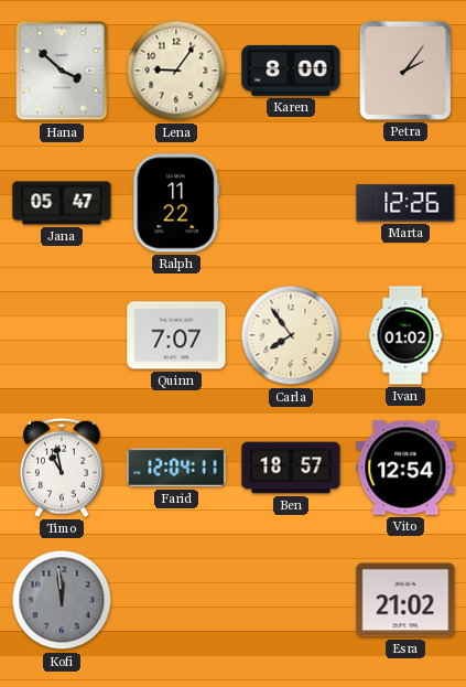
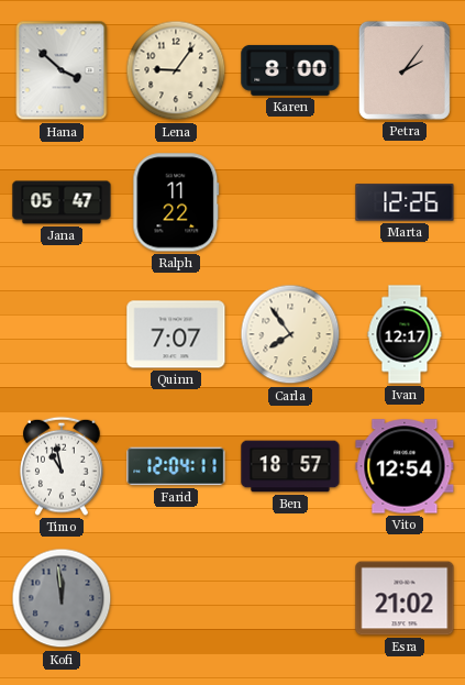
Ivan: 01:02 -> 12:17 (405, 334)
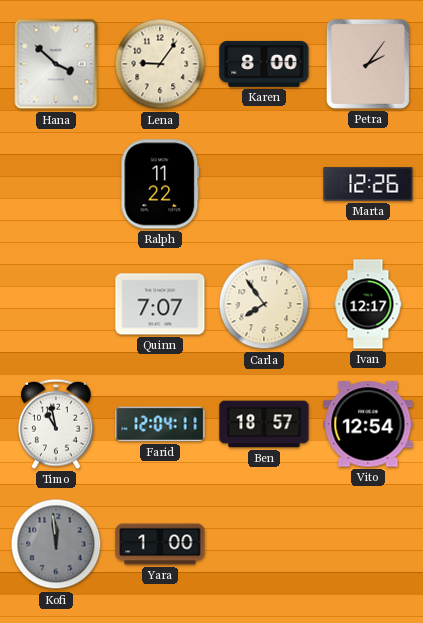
Jana: 05:47 -> none (62, 202)
Yara: none -> 1:00 (160, 544)
Esra: 21:02 -> none (405, 598)
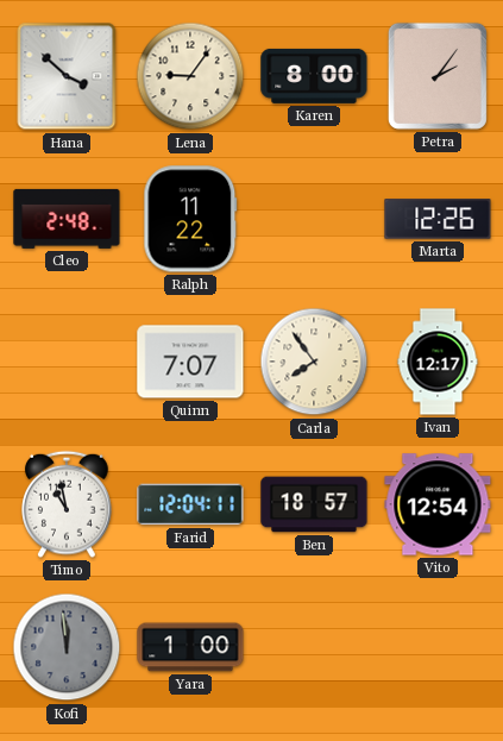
Cleo: none -> 2:48 (67, 219)
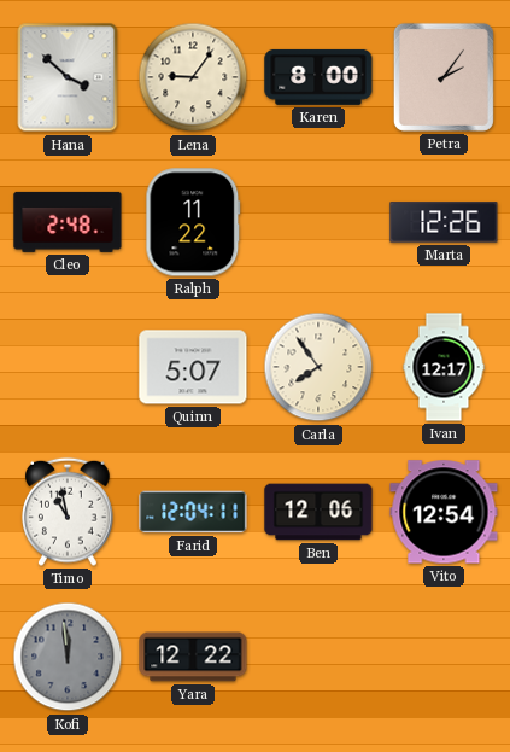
Quinn: 7:07 -> 5:07 (193, 367)
Ben: 18:57 -> 12:06 (318, 512)
Yara: 1:00 -> 12:22 (193, 657)
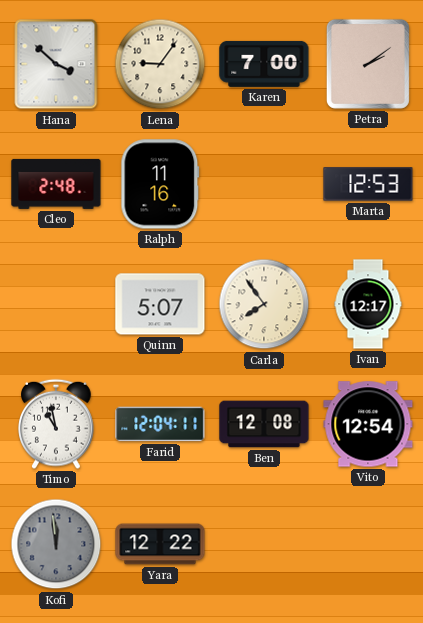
Karen: 8:00 -> 7:00 (264, 64)
Petra: 2:06 -> 2:09 (368, 64)
Ralph: 11:22 -> 11:16 (160, 184)
Marta: 12:26 -> 12:53 (368, 184)
Ben: 12:06 -> 12:08 (264, 424)
